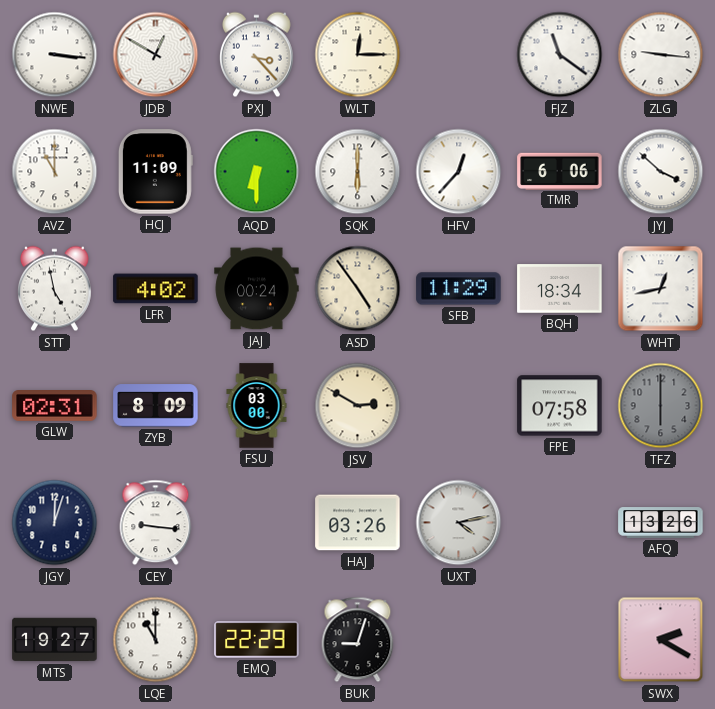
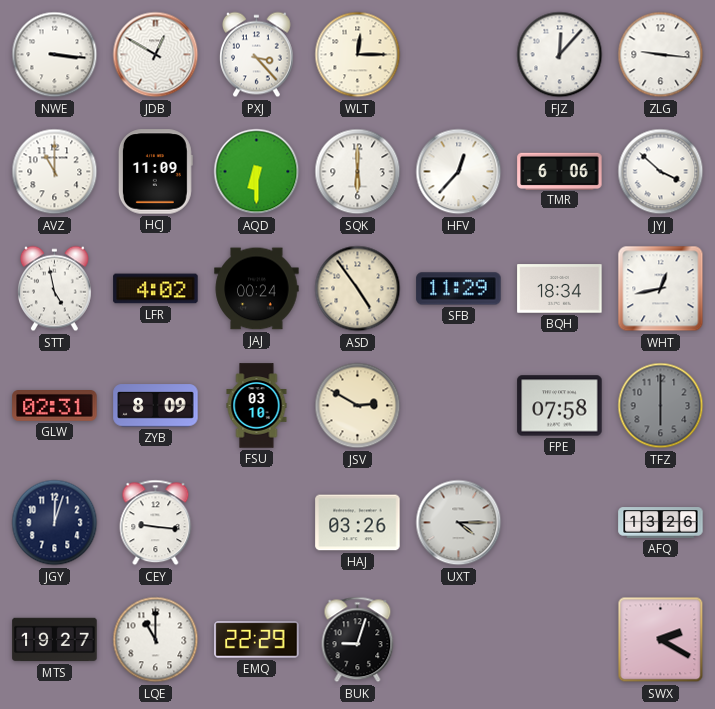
FJZ: 11:21 -> 12:07 (560, 55)
FSU: 03:00 -> 03:10 (257, 406)
UXT: 4:13 -> 4:15 (459, 523)
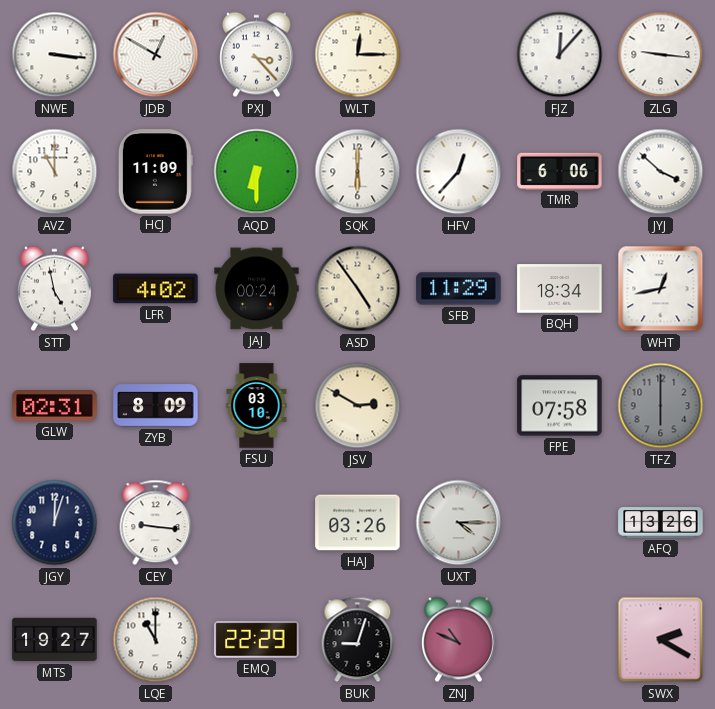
ZNJ: none -> 10:49 (458, 640)
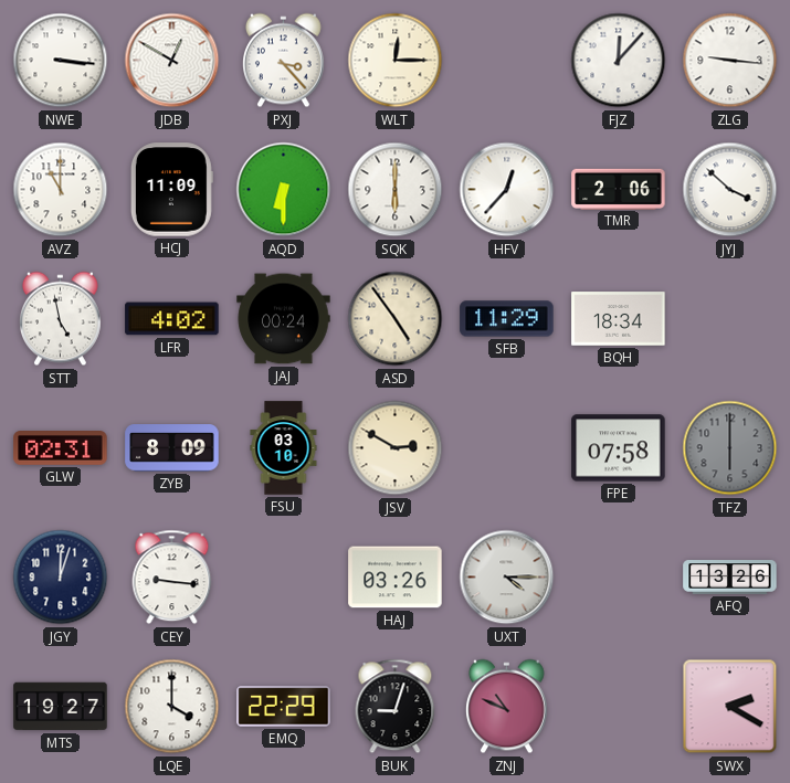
TMR: 6:06 -> 2:06 (619, 189)
WHT: 12:43 -> none (661, 289)
LQE: 11:00 -> 4:00 (172, 707)
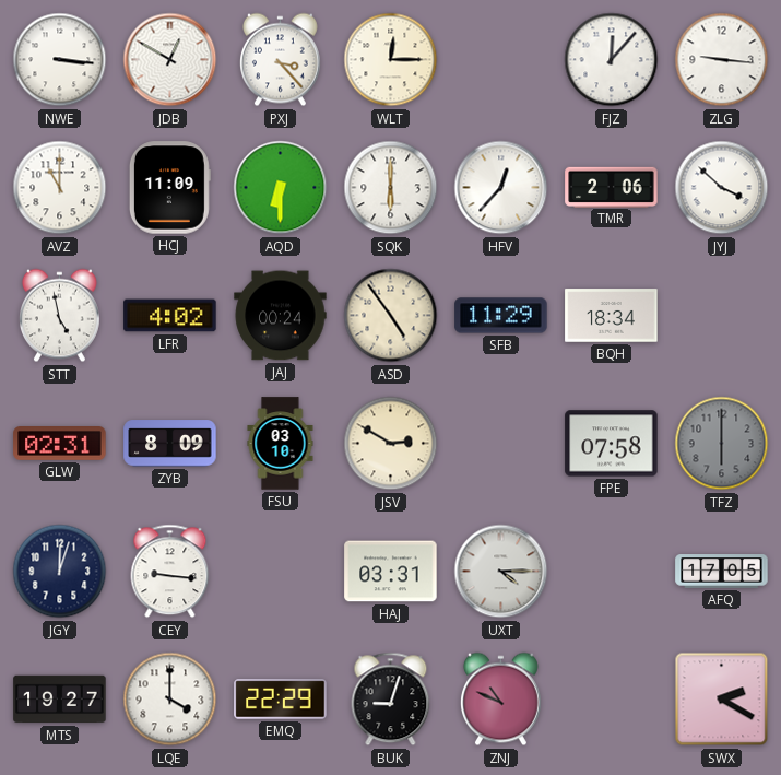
HAJ: 03:26 -> 03:31 (391, 572)
AFQ: 13:26 -> 17:05 (722, 572)
